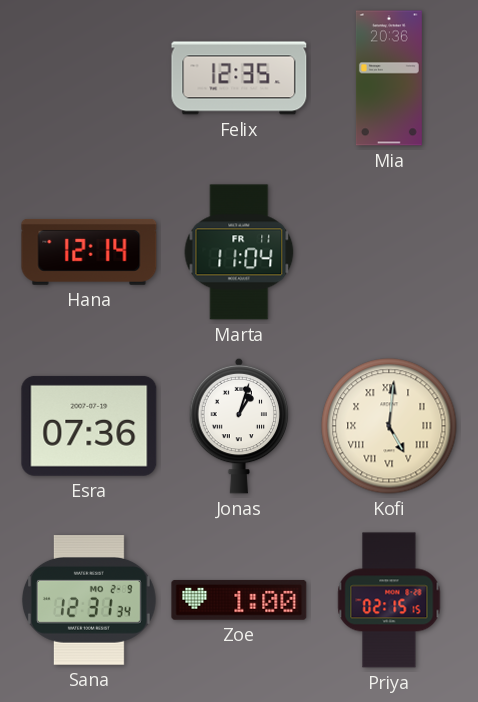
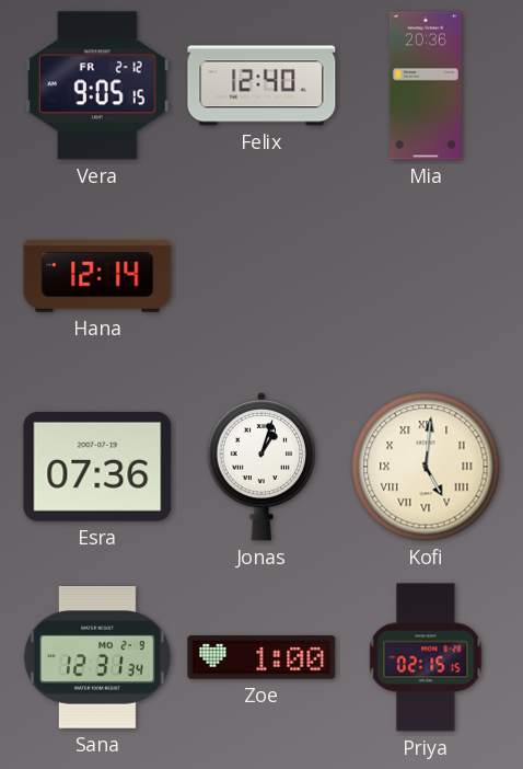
Vera: none -> 9:05 (98, 85)
Felix: 12:35 -> 12:40 (261, 85)
Marta: 11:04 -> none (239, 252)
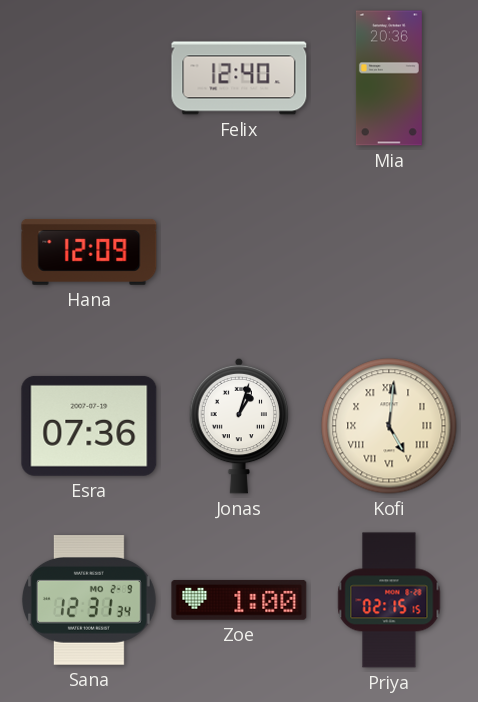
Vera: 9:05 -> none (98, 85)
Hana: 12:14 -> 12:09 (89, 252)
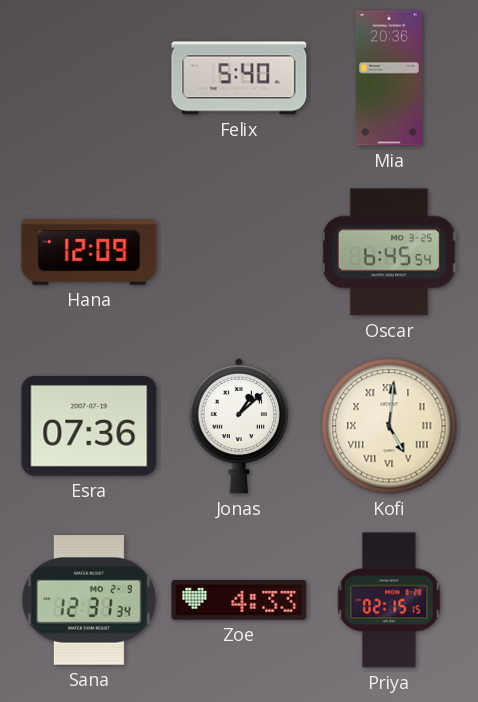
Felix: 12:40 -> 5:40 (239, 78)
Oscar: none -> 6:45 (389, 252)
Jonas: 1:03 -> 1:08 (239, 426)
Zoe: 1:00 -> 4:33 (239, 600)
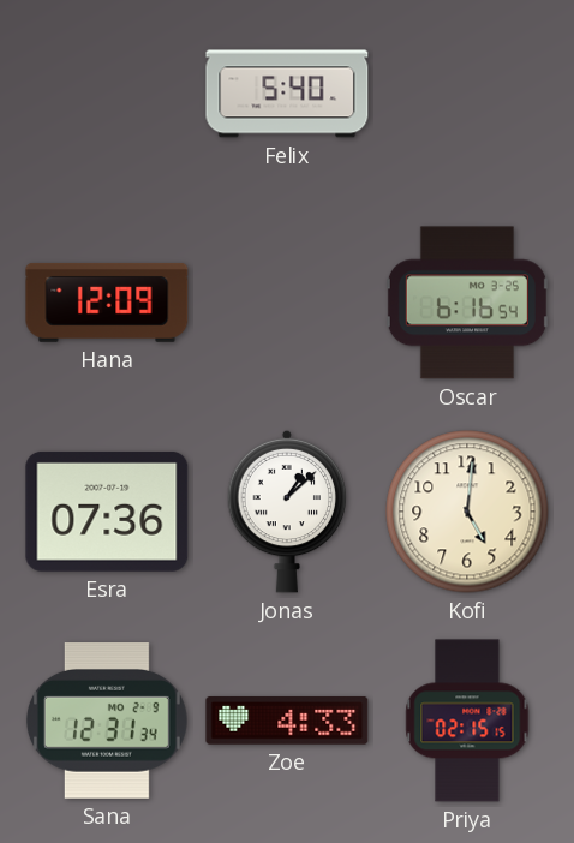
Mia: 20:36 -> none (389, 78)
Oscar: 6:45 -> 6:16 (467, 303)
Kofi numerals: Roman -> Arabic (467, 512)
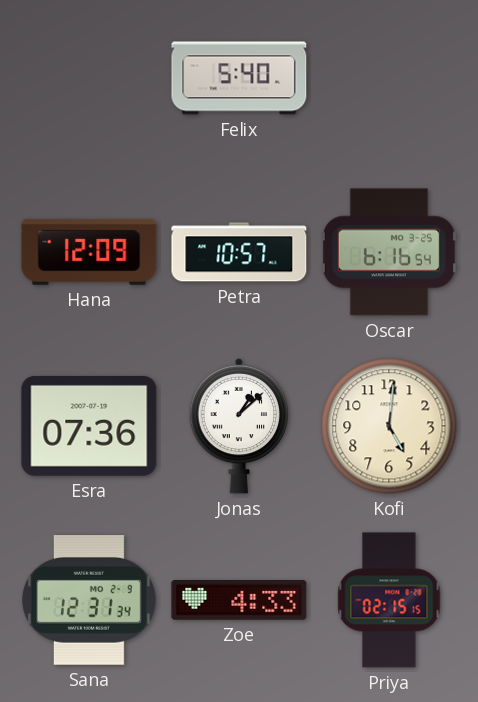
Petra: none -> 10:57 (239, 252)
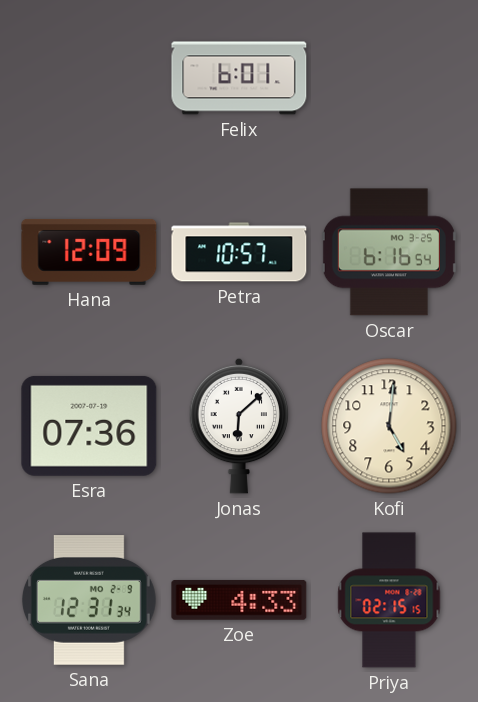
Felix: 5:40 -> 6:01 (239, 78)
Jonas: 1:08 -> 6:08 (239, 426)
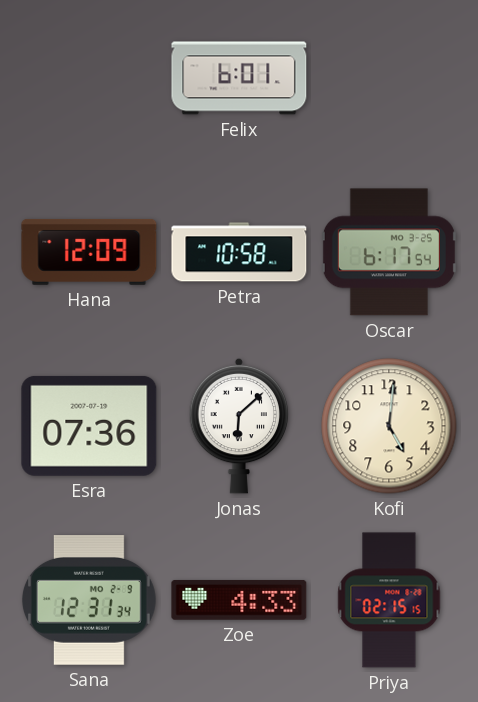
Petra: 10:57 -> 10:58 (239, 252)
Oscar: 6:16 -> 6:17 (389, 252)
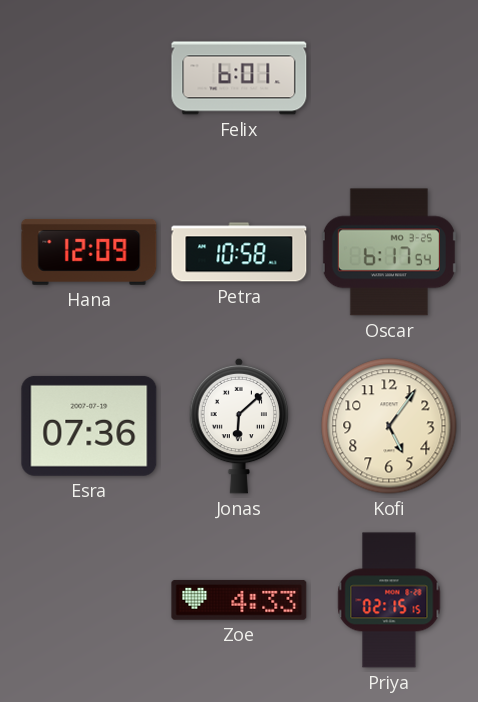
Kofi: 5:01 -> 5:06 (389, 426)
Sana: 12:31 -> none (89, 601)
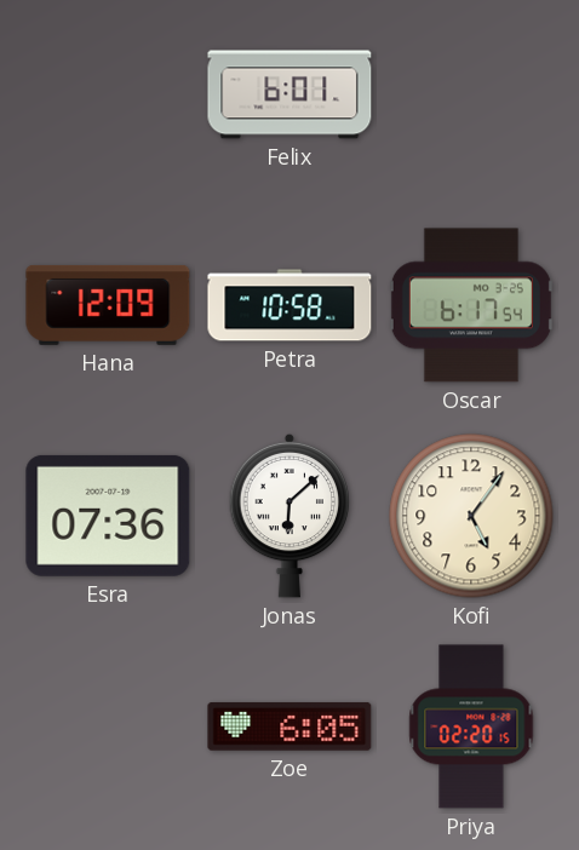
Zoe: 4:33 -> 6:05 (289, 726)
Priya: 02:15 -> 02:20 (471, 726)
